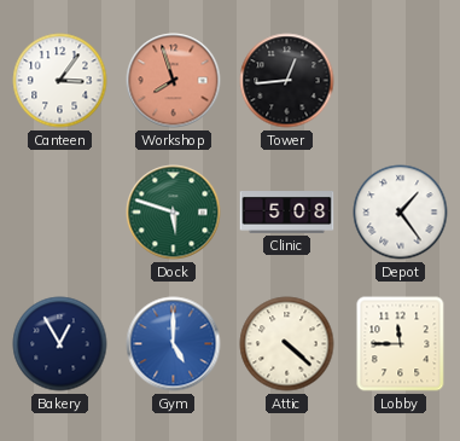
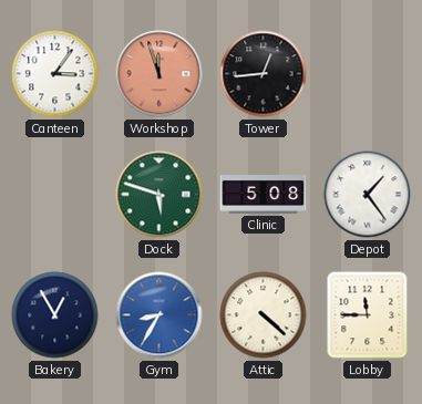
Workshop: 7:57 -> 11:57 (159, 74)
Gym: 5:00 -> 8:35 (159, 315)
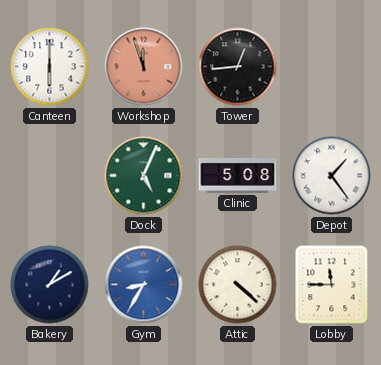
Canteen: 3:06 -> 6:00 (50, 67)
Dock: 5:48 -> 5:04 (144, 176)
Bakery: 12:55 -> 1:10 (50, 285)
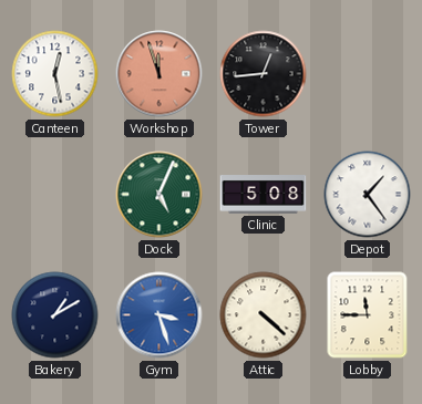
Canteen: 6:00 -> 12:28 (55, 74)
Gym: 8:35 -> 3:27 (159, 315)
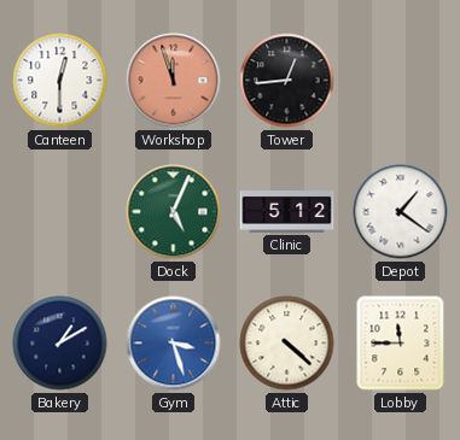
Canteen: 12:28 -> 12:30 (60, 81)
Clinic: 5:08 -> 5:12 (287, 212)
Depot: 1:24 -> 1:21 (401, 212)
